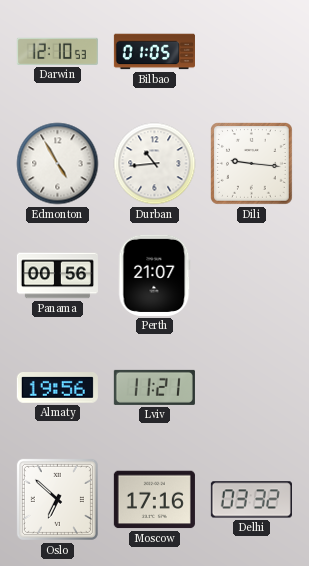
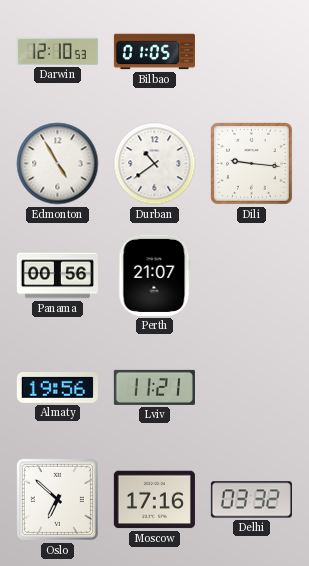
Durban: 10:44 -> 10:39 (155, 164)
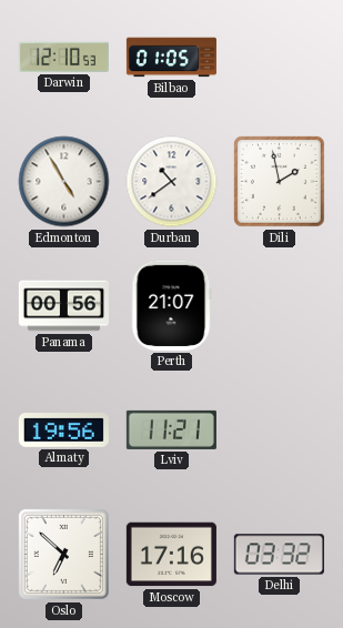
Dili: 9:16 -> 1:58 (280, 182)
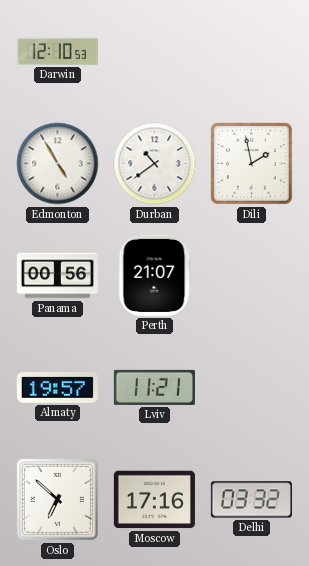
Bilbao: 01:05 -> none (171, 58)
Almaty: 19:56 -> 19:57 (57, 388)
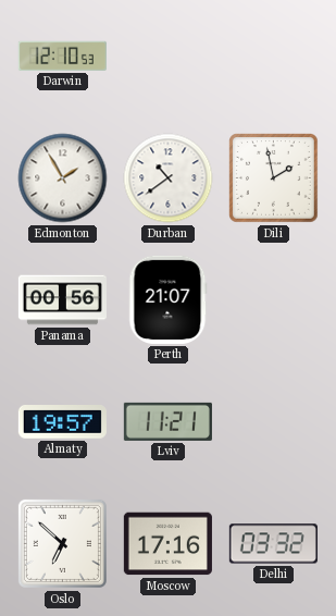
Edmonton: 4:55 -> 1:55 (63, 178)
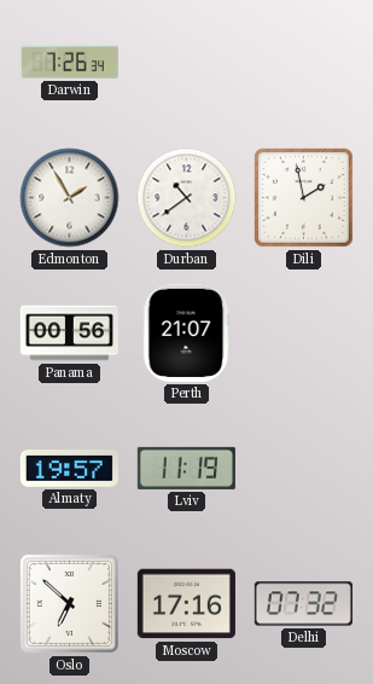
Darwin: 12:10 -> 7:26 (69, 62)
Lviv: 11:21 -> 11:19 (186, 468)
Delhi: 03:32 -> 07:32 (303, 604)
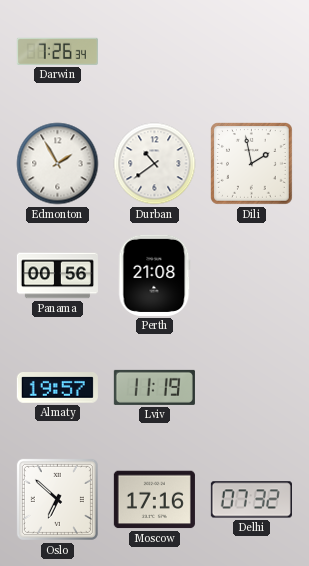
Perth: 21:07 -> 21:08 (155, 275)
